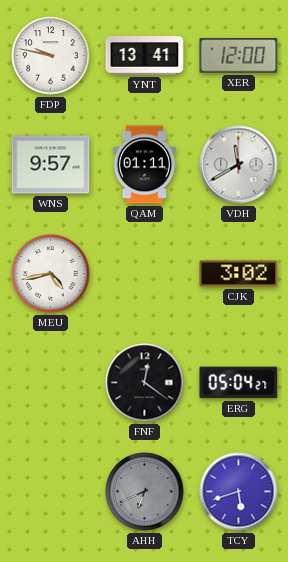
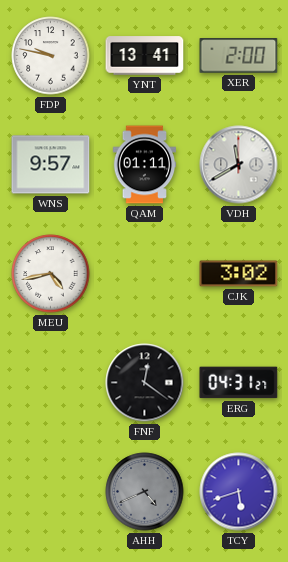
XER: 12:00 -> 2:00 (239, 56)
ERG: 05:04 -> 04:31 (239, 383)
AHH: 6:41 -> 4:41 (145, 492)
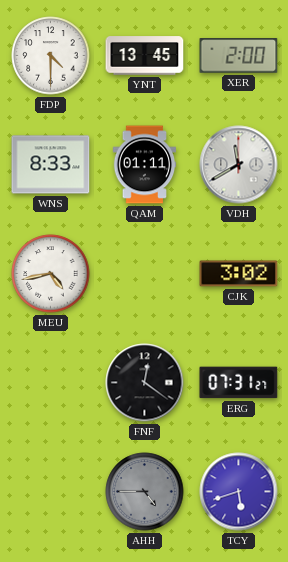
FDP: 9:47 -> 4:30 (51, 56)
YNT: 13:41 -> 13:45 (145, 56)
WNS: 9:57 -> 8:33 (51, 165)
ERG: 04:31 -> 07:31 (239, 383)
AHH: 4:41 -> 4:45 (145, 492)
